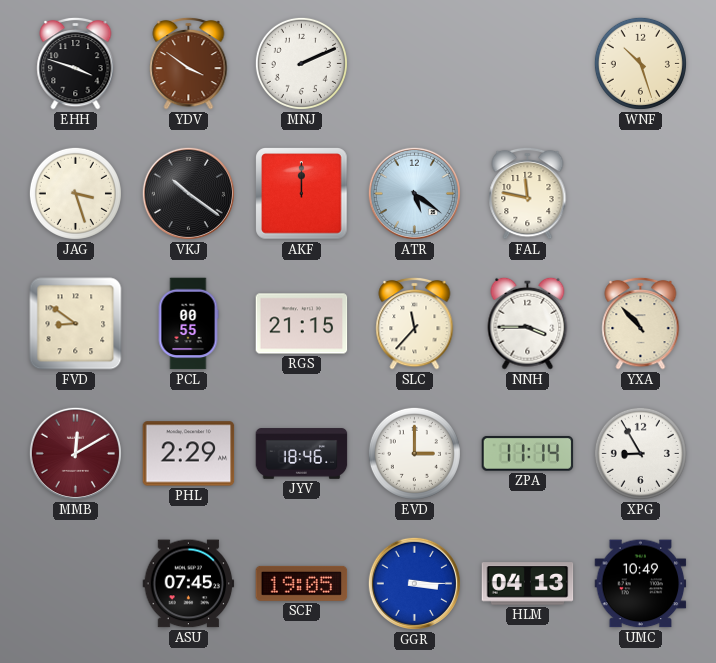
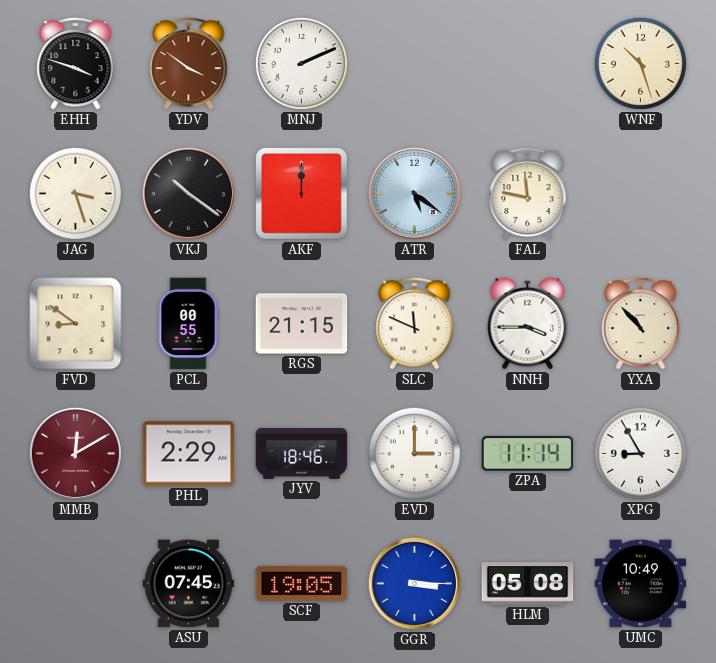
SLC: 11:37 -> 11:49 (415, 323)
HLM: 04:13 -> 05:08 (528, 584)
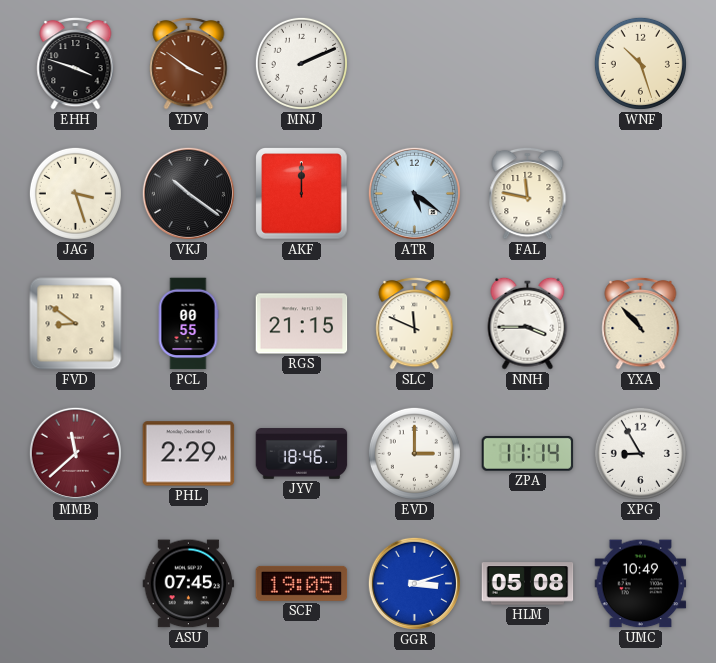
MMB: 12:10 -> 11:38 (75, 453)
GGR: 3:15 -> 3:12 (414, 583)
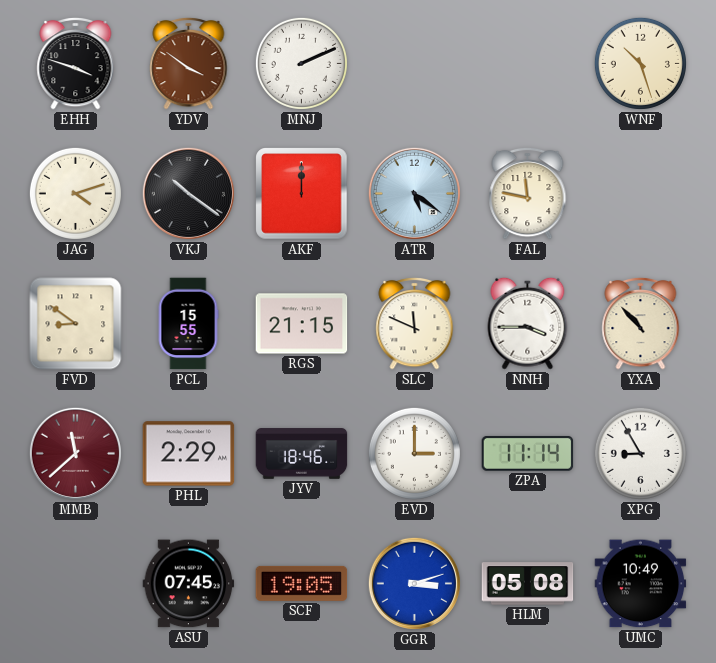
JAG: 3:27 -> 4:12 (75, 193)
PCL: 00:55 -> 15:55 (188, 324)
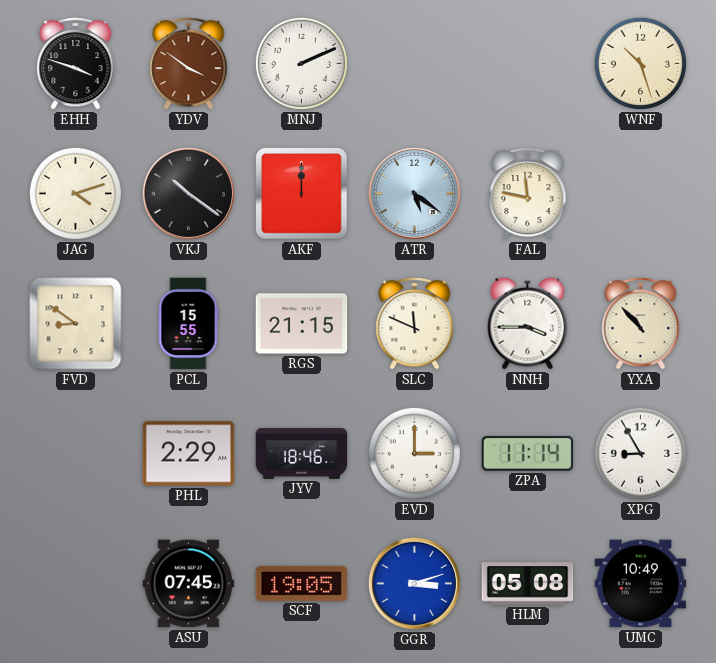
MMB: 11:38 -> none (75, 453)
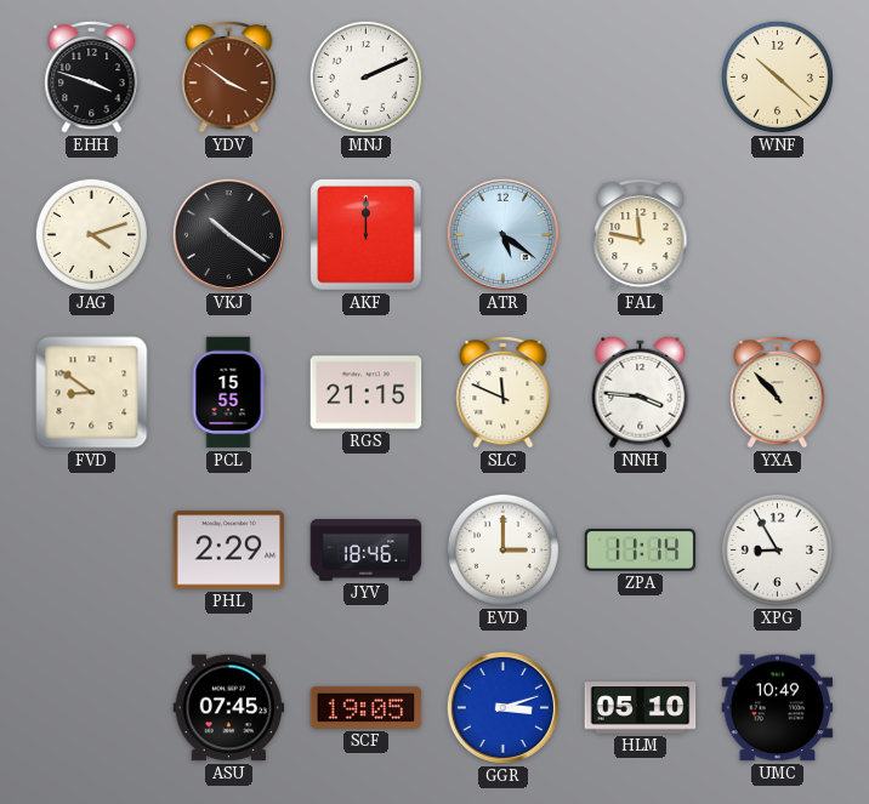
WNF: 10:27 -> 10:22 (777, 76)
NNH: 3:45 -> 3:46 (641, 392)
HLM: 05:08 -> 05:10 (641, 708)
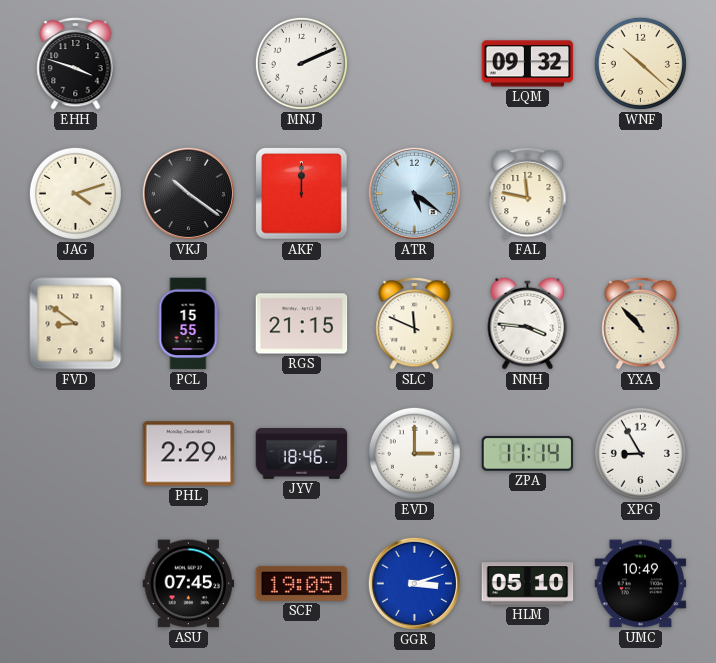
YDV: 3:51 -> none (229, 76)
LQM: none -> 09:32 (528, 64)
